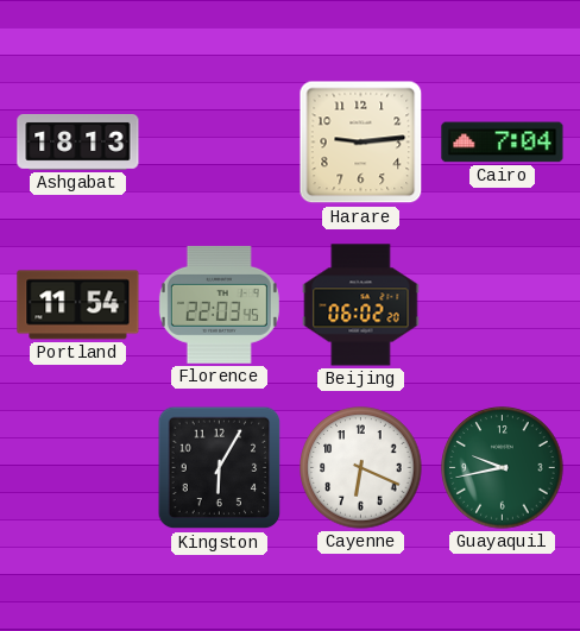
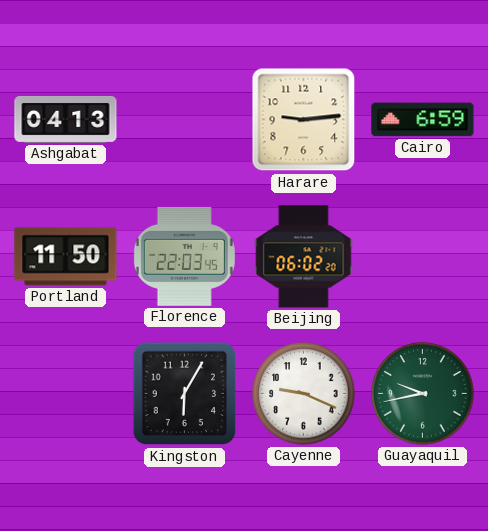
Ashgabat: 18:13 -> 04:13 (66, 120)
Cairo: 7:04 -> 6:59 (423, 120)
Portland: 11:54 -> 11:50 (66, 257)
Cayenne: 6:19 -> 9:19 (304, 394)
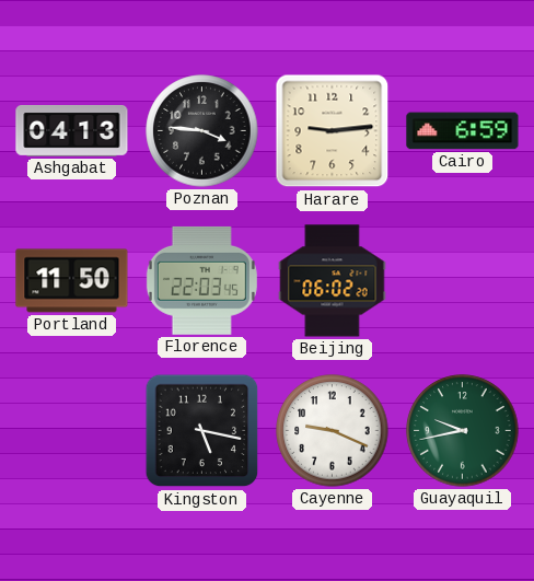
Poznan: none -> 3:46 (202, 131)
Kingston: 6:05 -> 5:17 (202, 431)
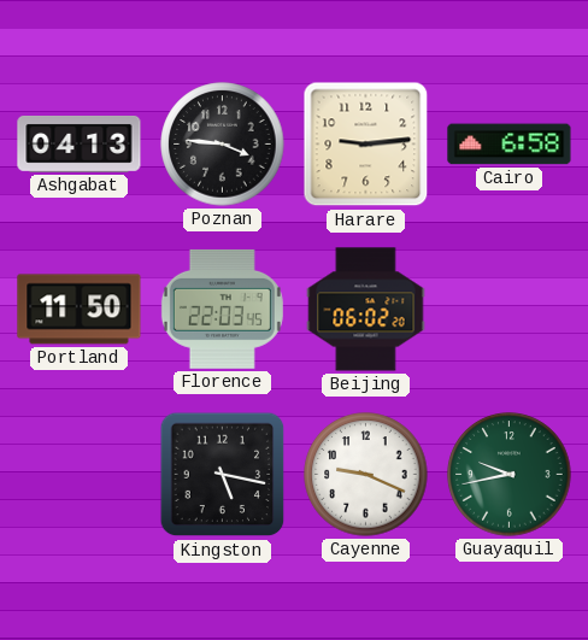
Cairo: 6:59 -> 6:58 (510, 145)
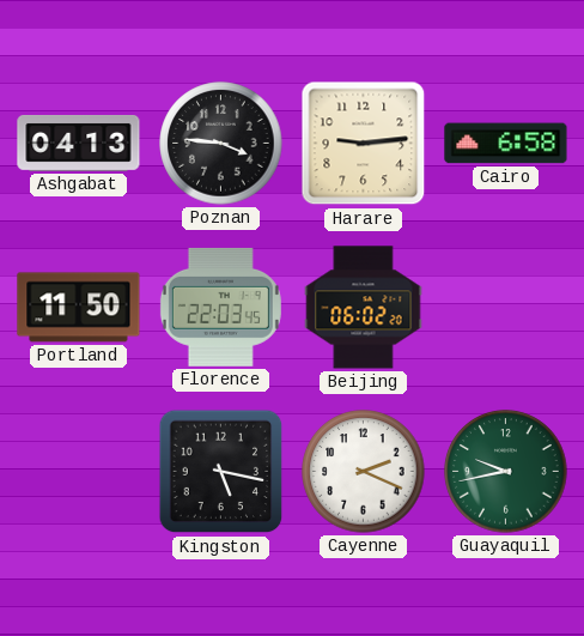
Cayenne: 9:19 -> 2:19 (364, 472)
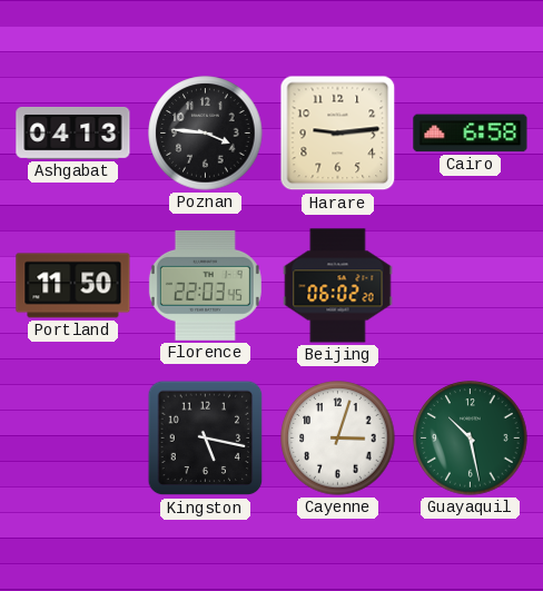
Cayenne: 2:19 -> 3:03 (338, 439)
Guayaquil: 9:43 -> 10:28 (471, 439)
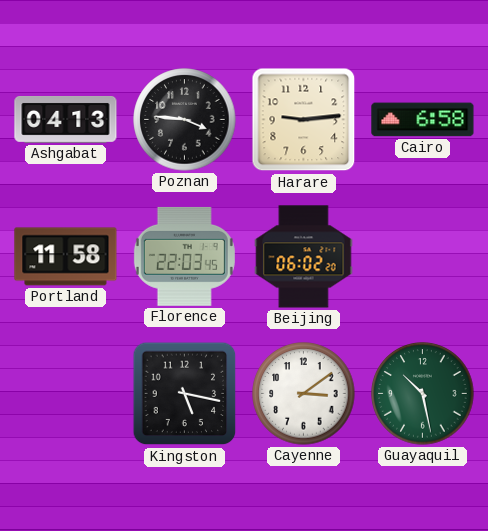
Portland: 11:50 -> 11:58 (66, 257)
Cayenne: 3:03 -> 3:09 (304, 394)
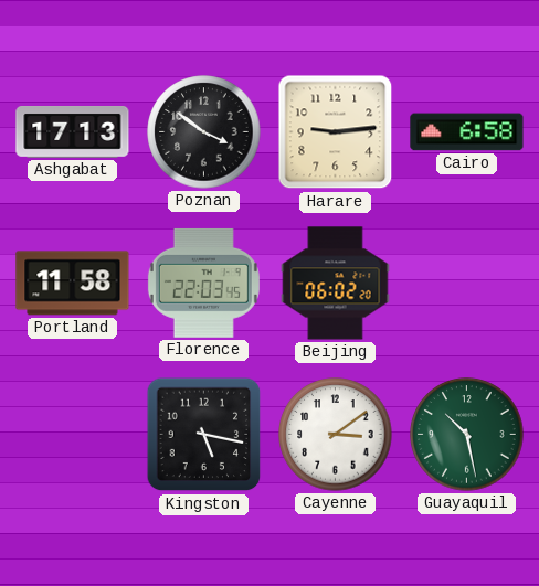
Ashgabat: 04:13 -> 17:13 (73, 132)
Poznan: 3:46 -> 3:51 (204, 132)
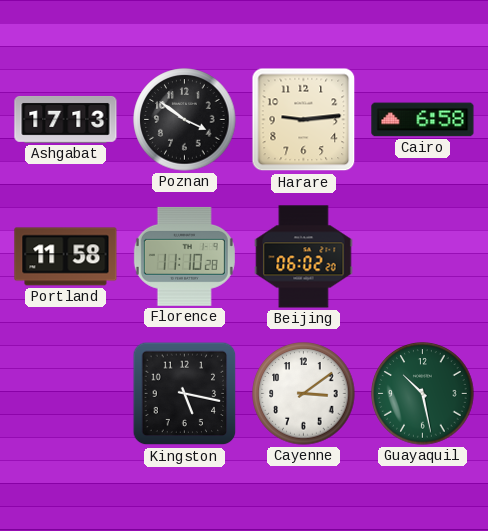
Florence: 22:03 -> 11:10 (184, 256)
